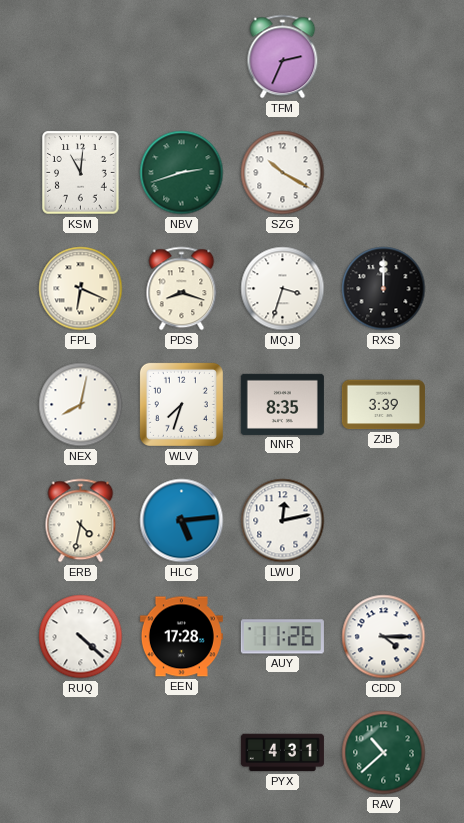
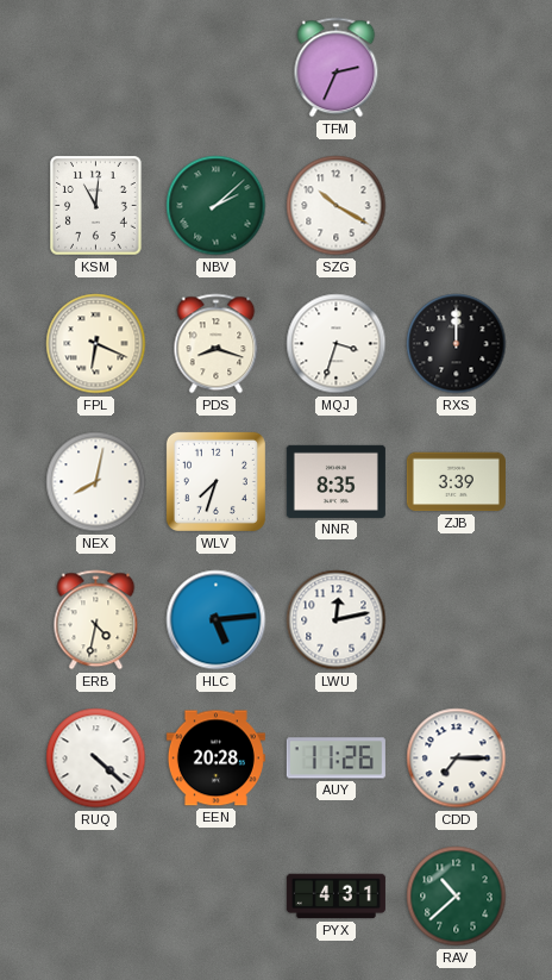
NBV: 2:42 -> 2:08 (217, 206)
EEN: 17:28 -> 20:28 (215, 759)
CDD: 4:15 -> 7:15 (457, 759)
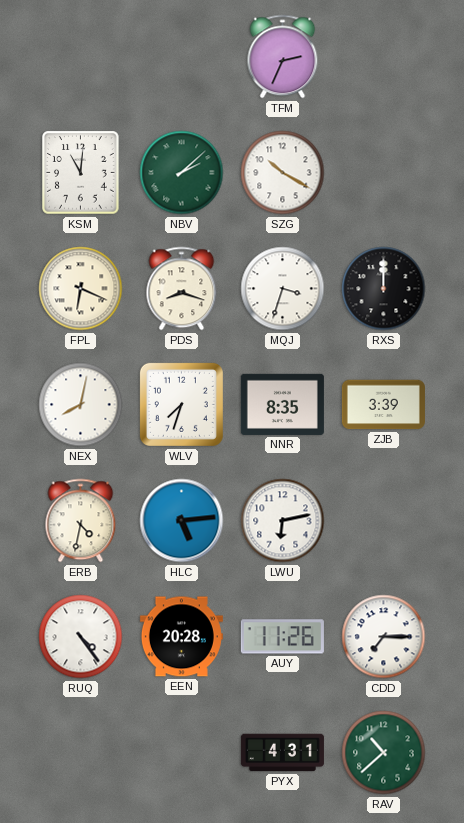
LWU: 12:13 -> 6:13 (283, 521)
RUQ: 4:22 -> 4:24 (81, 637)
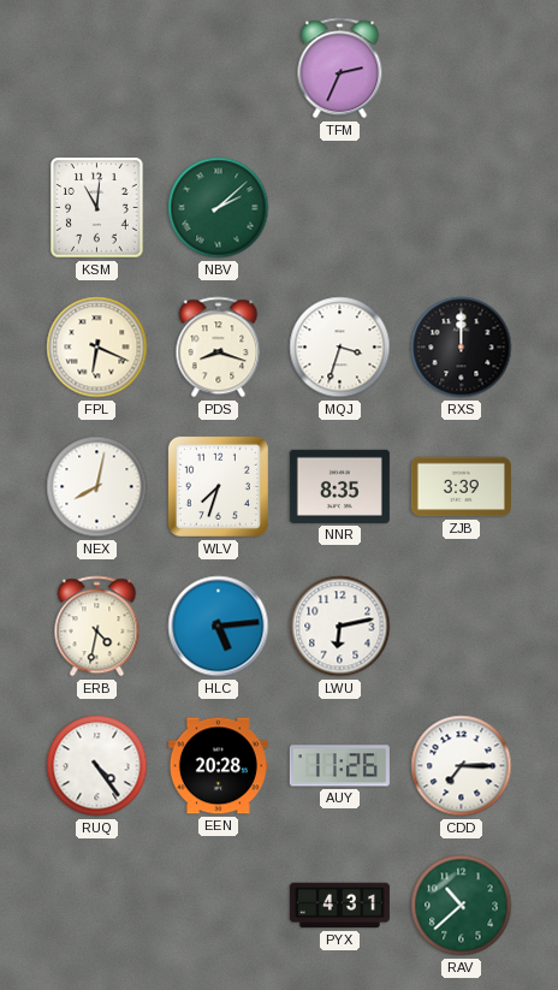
SZG: 10:20 -> none (283, 173)
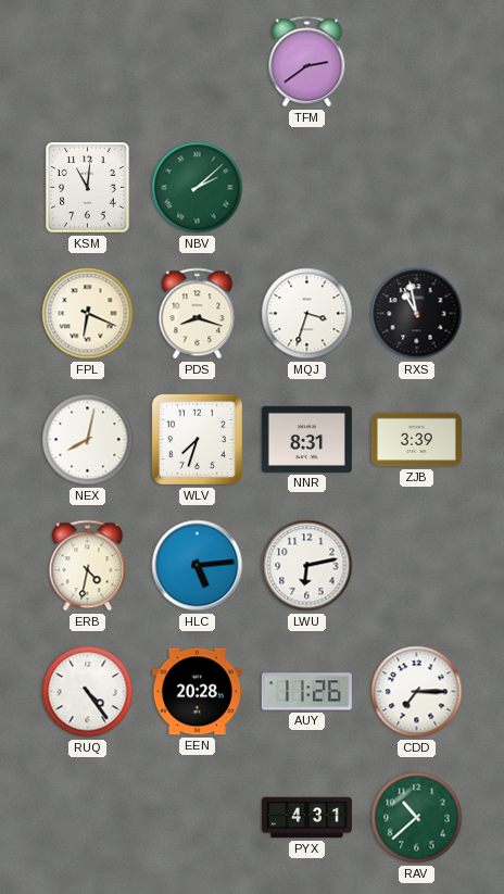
TFM: 2:34 -> 2:39 (307, 62)
RXS: 12:00 -> 10:58 (417, 314)
NNR: 8:35 -> 8:31 (306, 439)
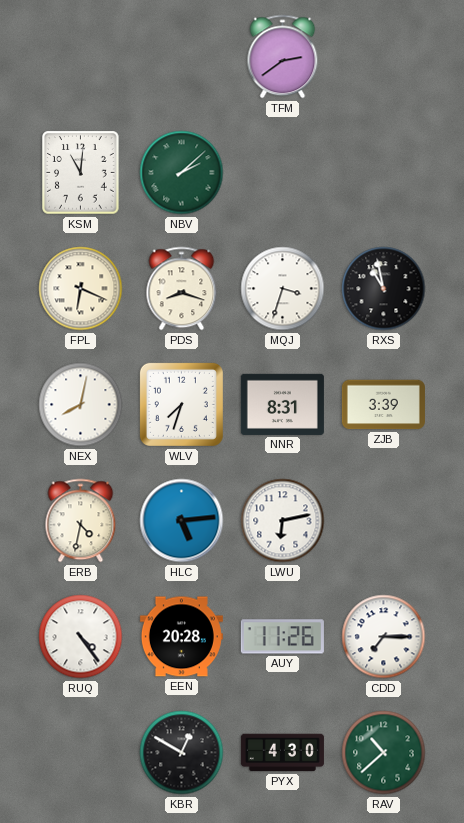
KBR: none -> 12:50 (182, 753)
PYX: 4:31 -> 4:30 (282, 753)
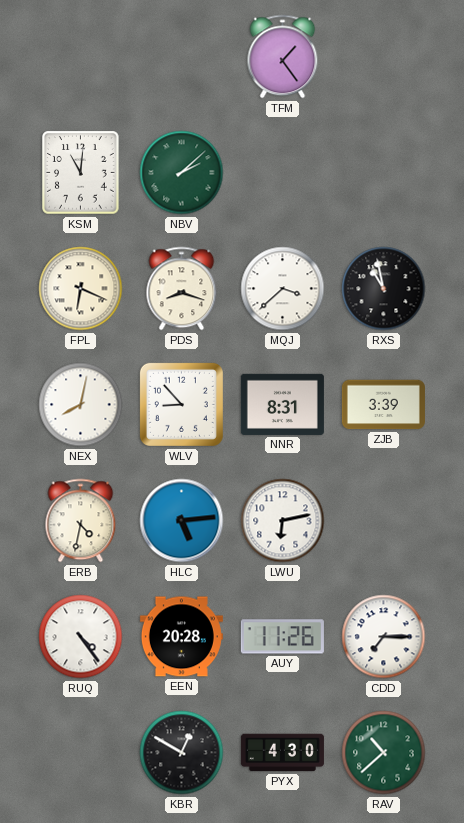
TFM: 2:39 -> 1:24 (283, 57)
MQJ: 3:33 -> 3:38 (283, 289)
WLV: 7:33 -> 8:53 (181, 404)
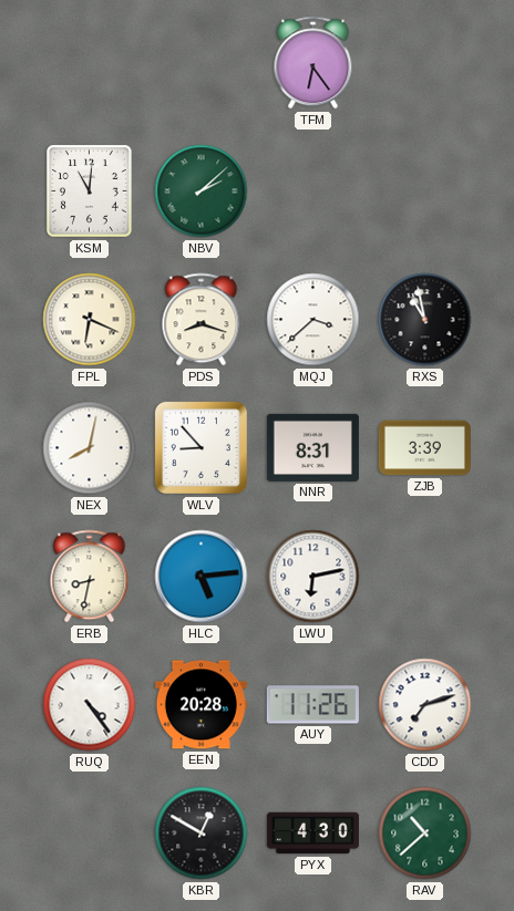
TFM: 1:24 -> 6:24 (313, 63)
ERB: 4:32 -> 8:32 (90, 577)
CDD: 7:15 -> 7:12 (425, 705)
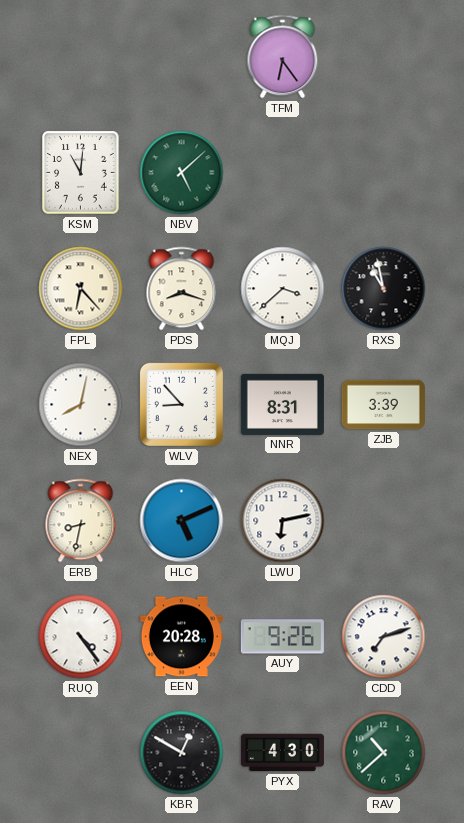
NBV: 2:08 -> 5:08 (182, 173)
FPL: 6:19 -> 6:23 (81, 289)
HLC: 5:14 -> 5:11 (182, 521)
AUY: 11:26 -> 9:26 (282, 637)
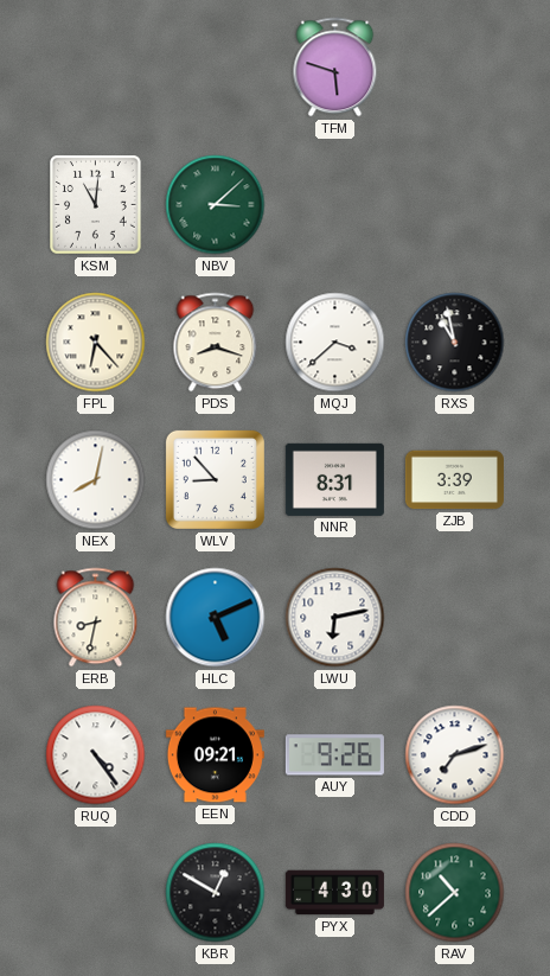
TFM: 6:24 -> 5:48 (335, 68)
NBV: 5:08 -> 3:08 (216, 205)
EEN: 20:28 -> 09:21 (215, 755)
